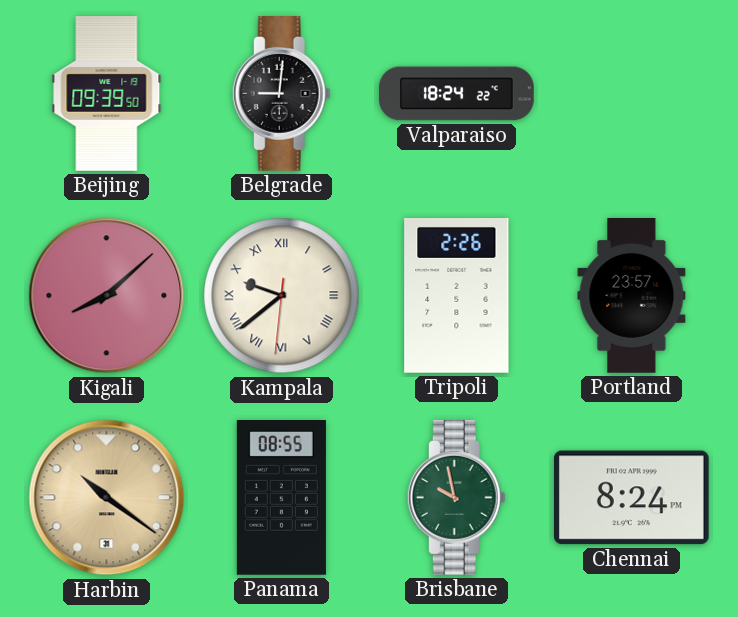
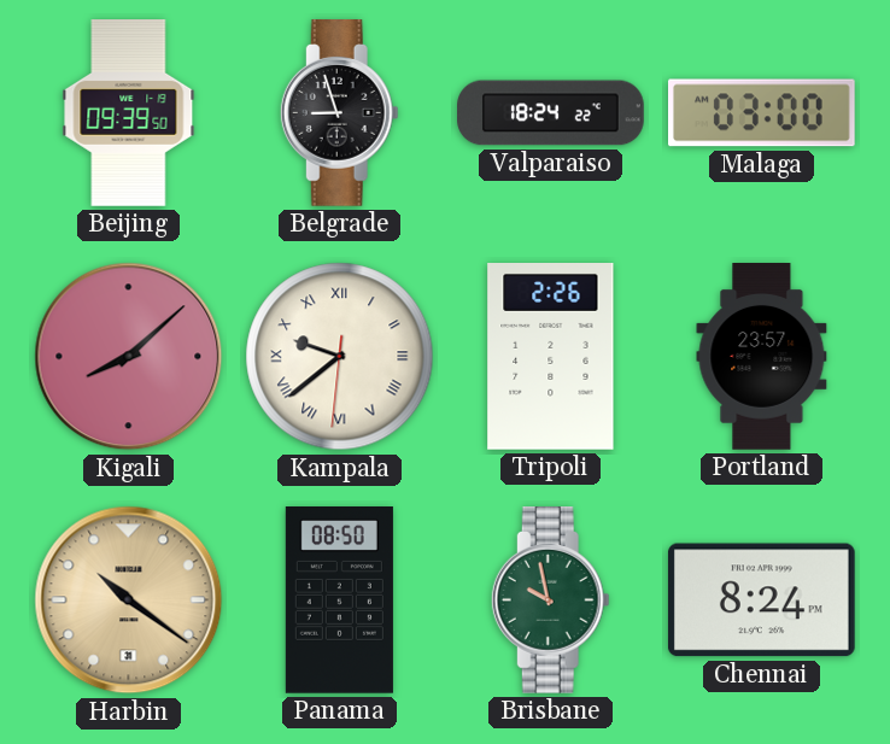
Belgrade: 9:01 -> 8:57 (339, 113)
Malaga: none -> 03:00 (762, 113)
Panama: 08:55 -> 08:50 (339, 601)
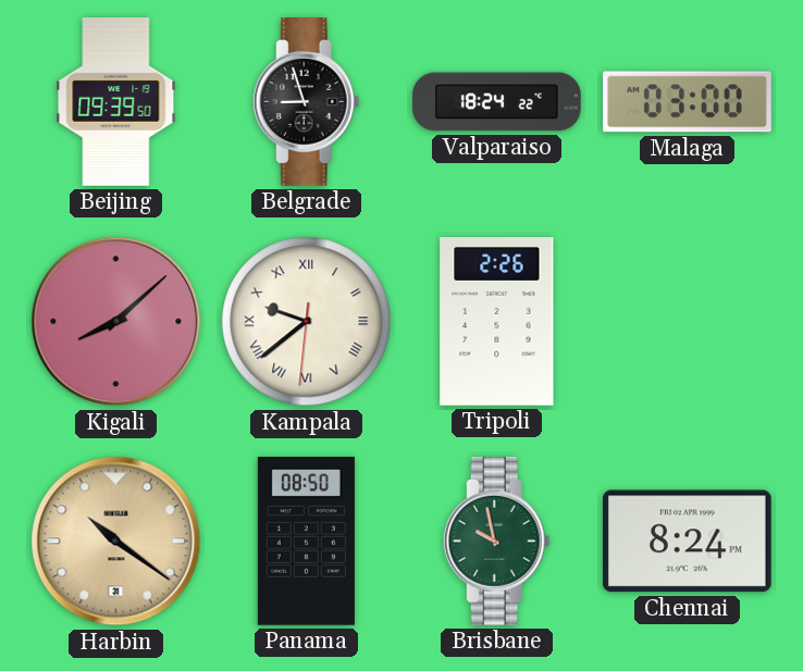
Portland: 23:57 -> none (762, 357)
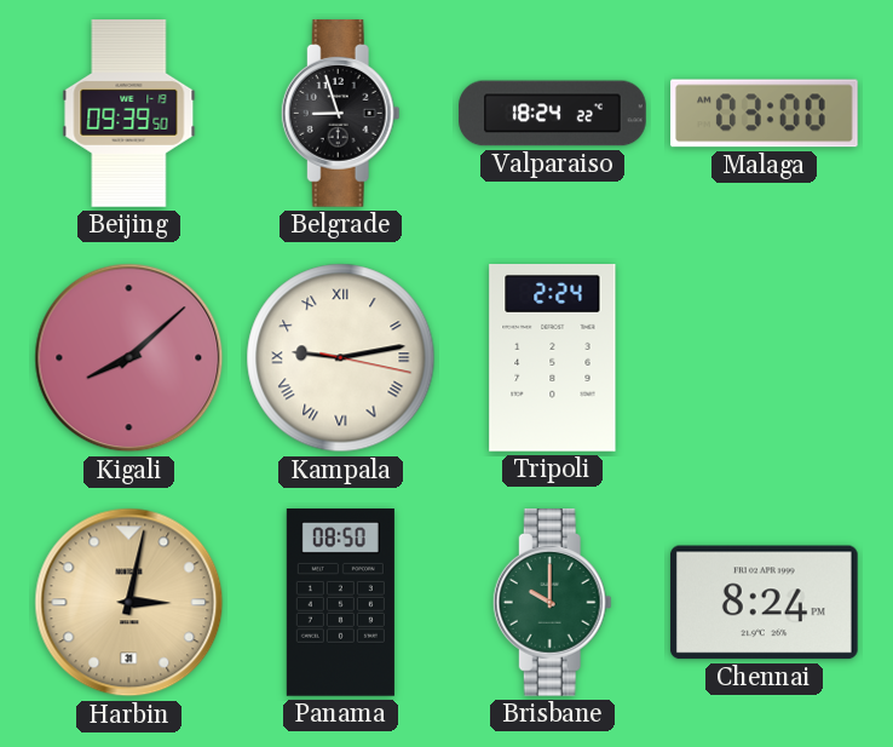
Kampala: 9:38 -> 9:13 (341, 358)
Tripoli: 2:26 -> 2:24 (553, 358)
Harbin: 10:21 -> 3:02 (129, 603)
Brisbane: 9:58 -> 10:00 (552, 603)
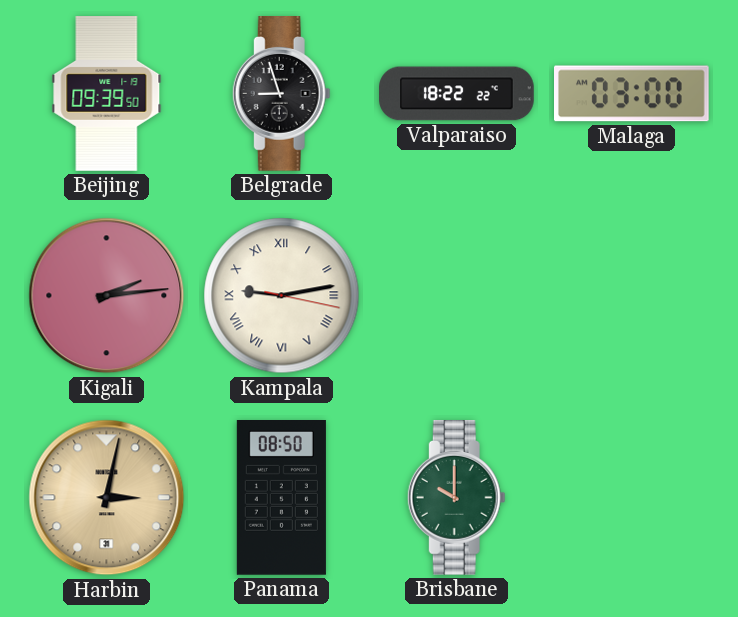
Valparaiso: 18:24 -> 18:22 (457, 94)
Kigali: 8:08 -> 2:14 (107, 296)
Tripoli: 2:24 -> none (553, 358)
Chennai: 8:24 -> none (764, 603)
